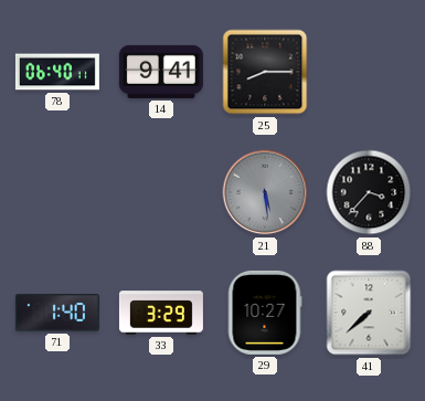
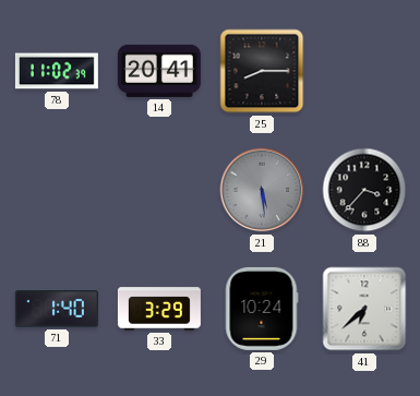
78: 06:40 -> 11:02 (57, 71)
14: 9:41 -> 20:41 (159, 71)
29: 10:27 -> 10:24 (262, 309)
41: 7:38 -> 6:38 (364, 309)
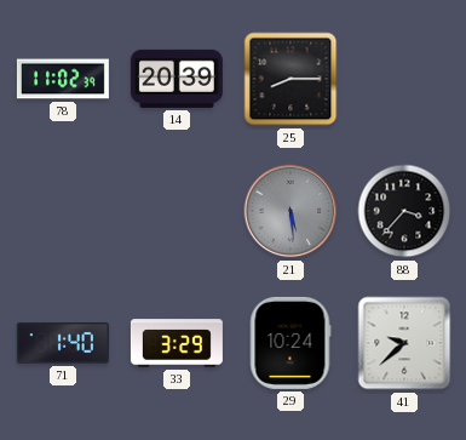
14: 20:41 -> 20:39 (177, 79)
41: 6:38 -> 9:38 (404, 343)
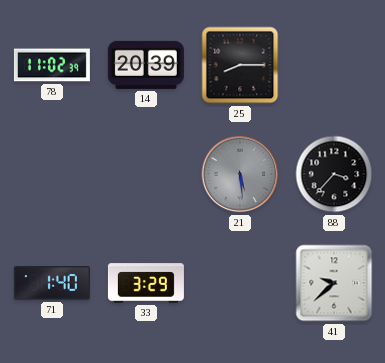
29: 10:24 -> none (290, 343)
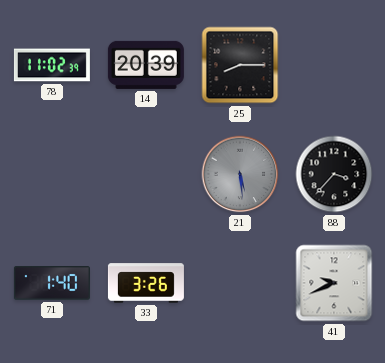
33: 3:29 -> 3:26 (146, 283)
41: 9:38 -> 9:41 (334, 283)
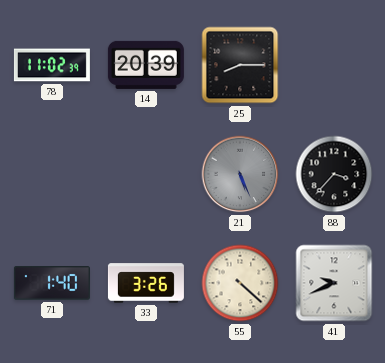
21: 5:29 -> 5:26 (240, 174)
55: none -> 4:22 (240, 283)
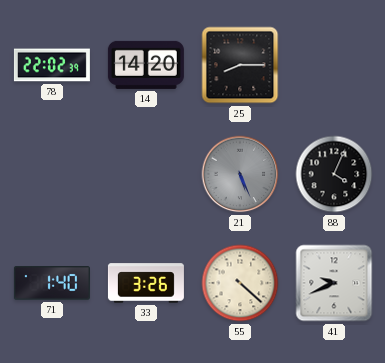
78: 11:02 -> 22:02 (52, 65)
14: 20:39 -> 14:20 (146, 65)
88: 3:37 -> 4:04 (334, 174)
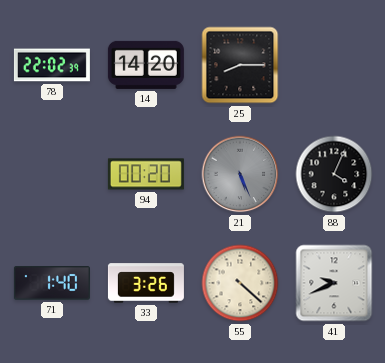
94: none -> 00:20 (146, 174)
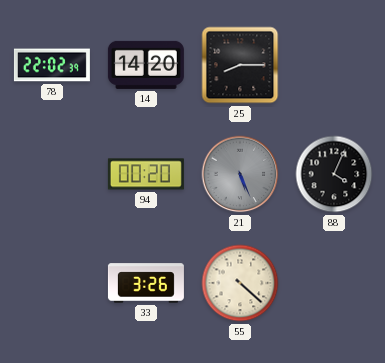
71: 1:40 -> none (52, 283)
41: 9:41 -> none (334, 283)
